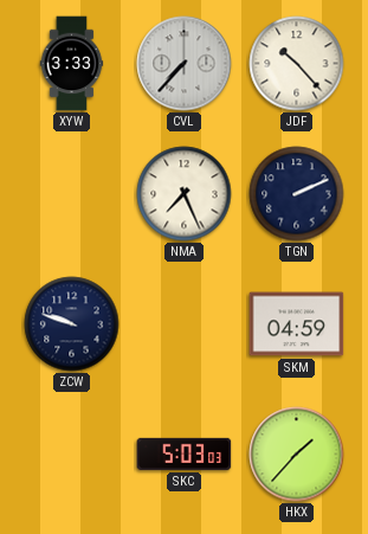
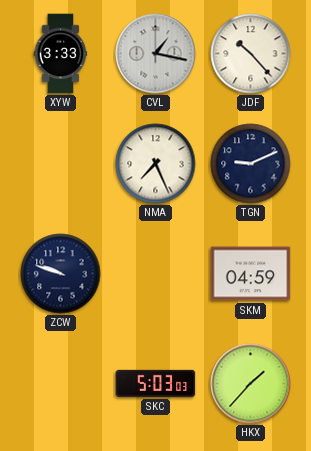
CVL: 7:37 -> 1:17 (156, 54)
TGN: 2:11 -> 9:11 (251, 164)
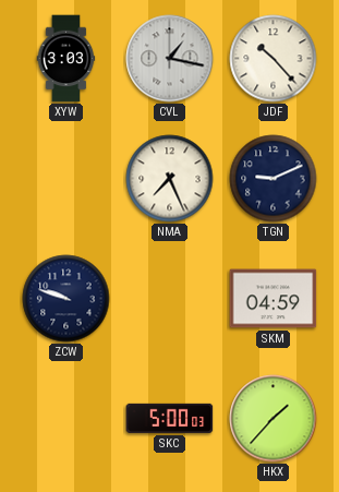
XYW: 3:33 -> 3:03 (66, 59)
SKC: 5:03 -> 5:00 (170, 418)
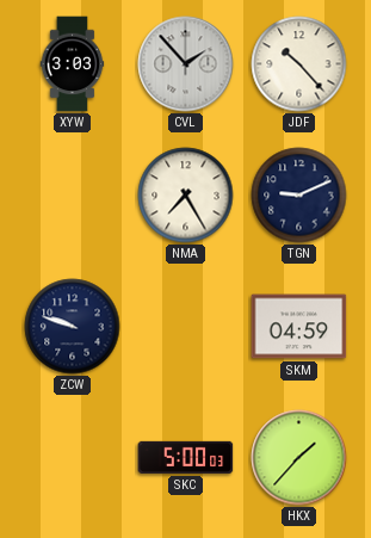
CVL: 1:17 -> 1:53 (186, 64)
NMA: 7:26 -> 7:25 (186, 196)
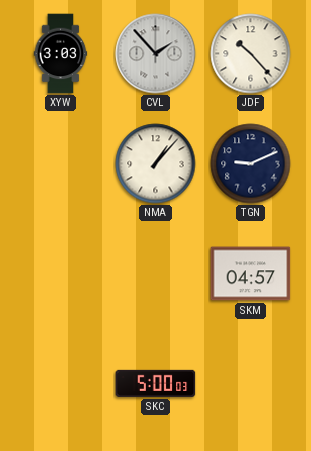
NMA: 7:25 -> 1:07 (156, 164)
ZCW: 9:48 -> none (73, 327)
SKM: 04:59 -> 04:57 (251, 274)
HKX: 1:37 -> none (299, 458)
